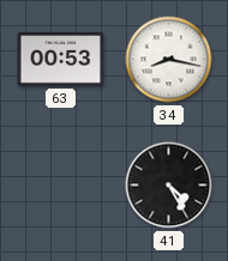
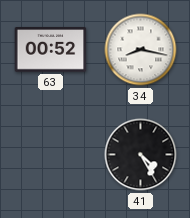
63: 00:53 -> 00:52 (51, 50)
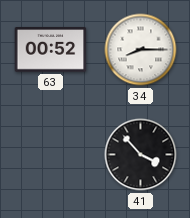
34: 8:17 -> 8:15 (141, 50)
41: 4:25 -> 3:53 (141, 155)
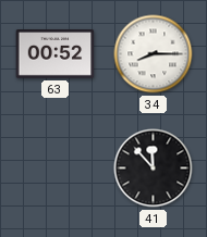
41: 3:53 -> 11:53 (154, 169)
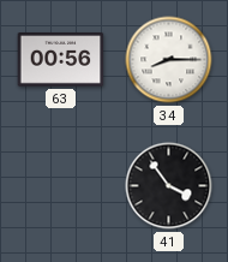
63: 00:52 -> 00:56 (61, 60)
41: 11:53 -> 3:54 (169, 186)
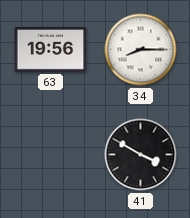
63: 00:56 -> 19:56 (51, 50)
41: 3:54 -> 3:50 (141, 155)
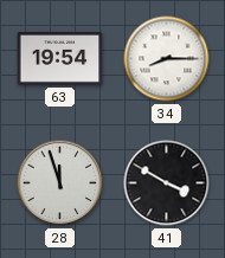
63: 19:56 -> 19:54 (60, 59)
28: none -> 11:57 (60, 183)
